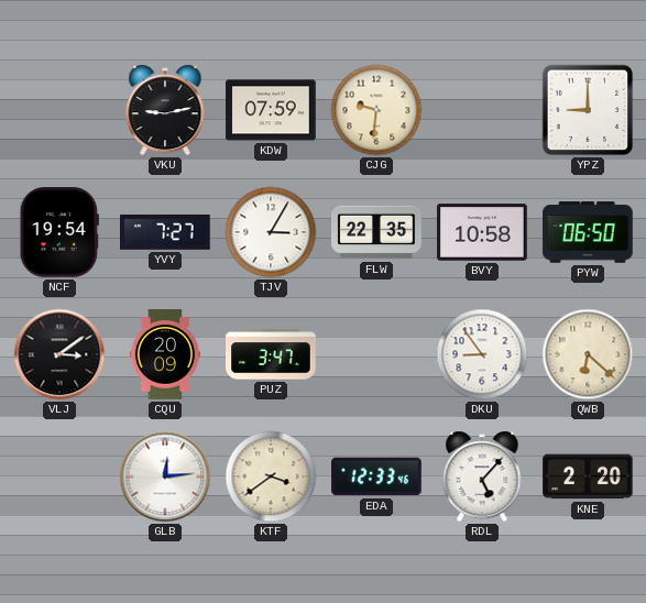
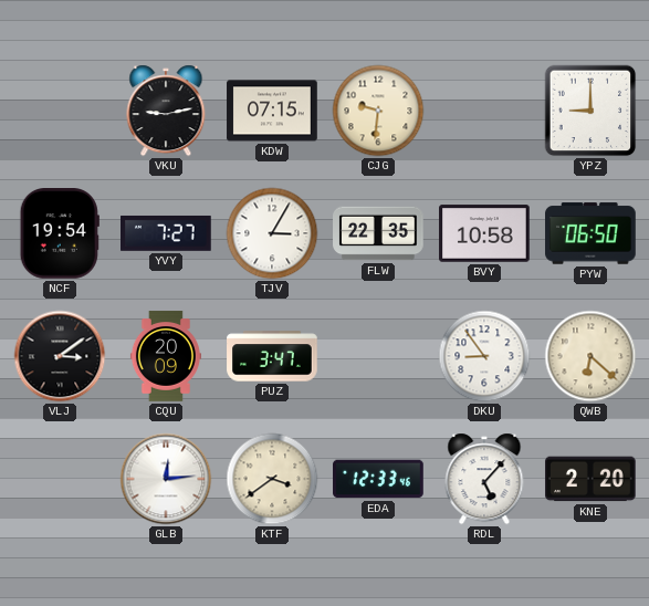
KDW: 07:59 -> 07:15 (272, 111)
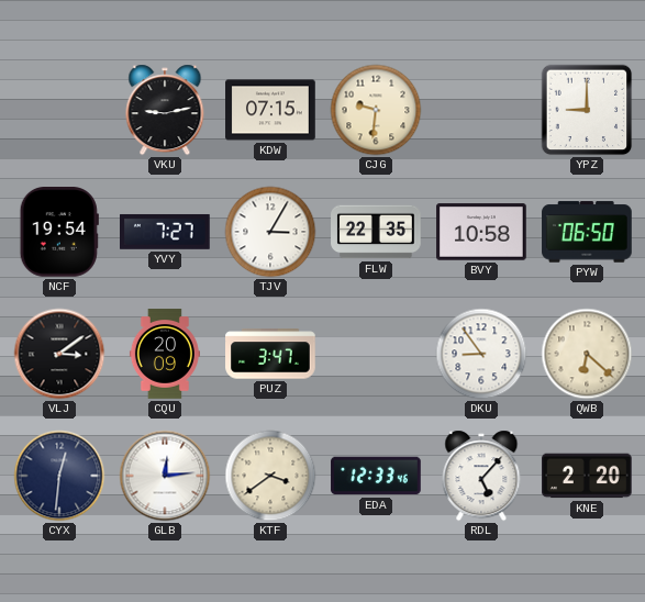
CYX: none -> 12:31 (59, 476)
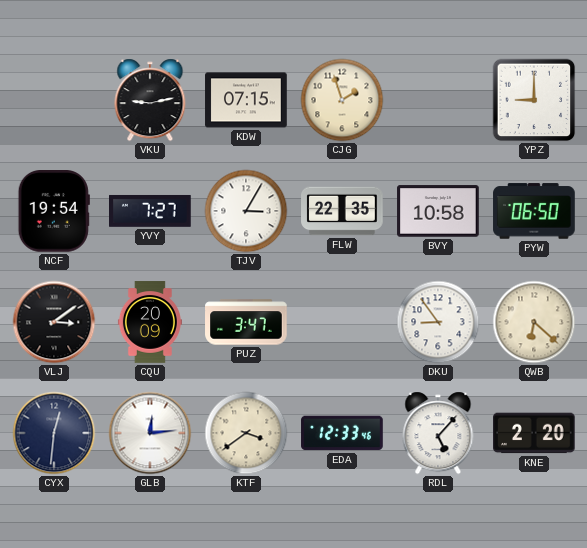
CJG: 9:31 -> 1:57 (342, 100)
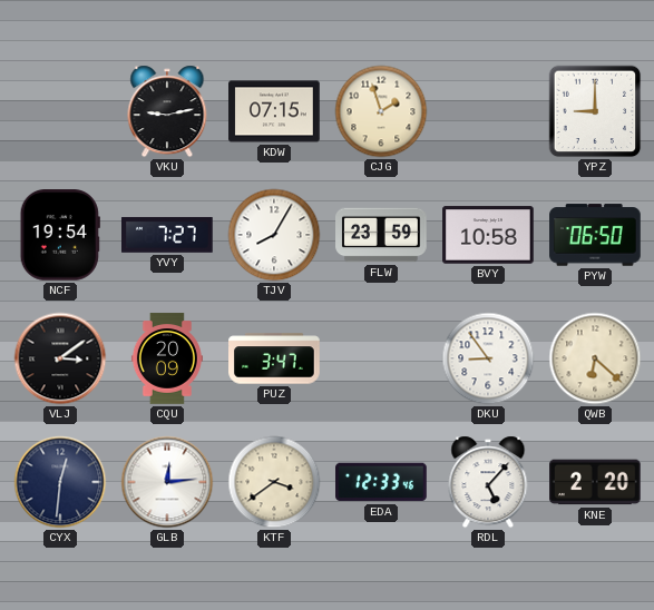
TJV: 3:05 -> 8:05 (274, 235)
FLW: 22:35 -> 23:59 (381, 235)
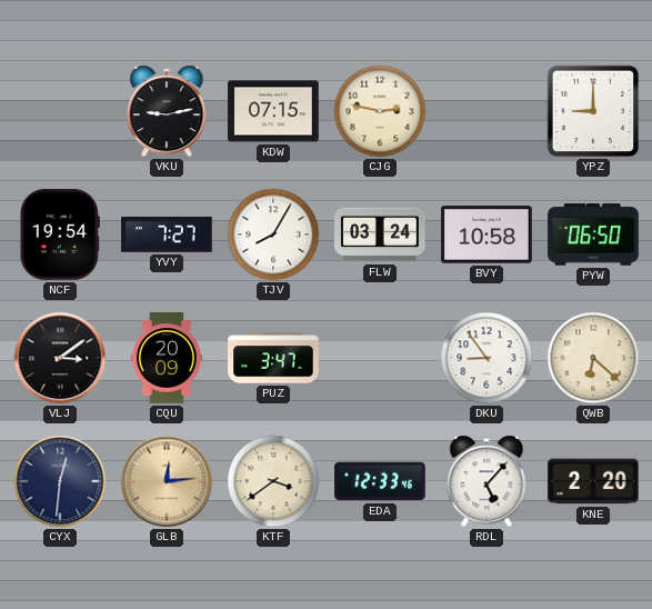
CJG: 1:57 -> 2:47 (380, 111)
FLW: 23:59 -> 03:24 (380, 234)
GLB dial: white -> champagne (167, 481)
